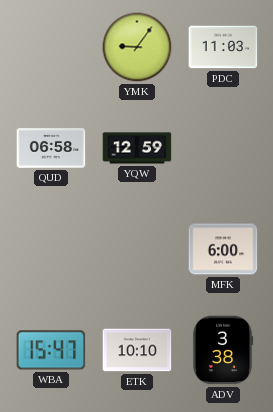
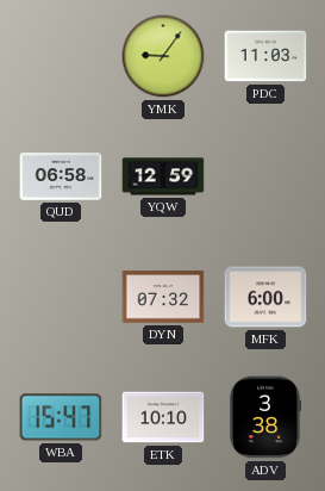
DYN: none -> 07:32 (163, 297)
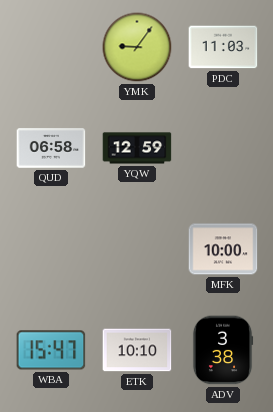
DYN: 07:32 -> none (163, 297)
MFK: 6:00 -> 10:00 (223, 249)
